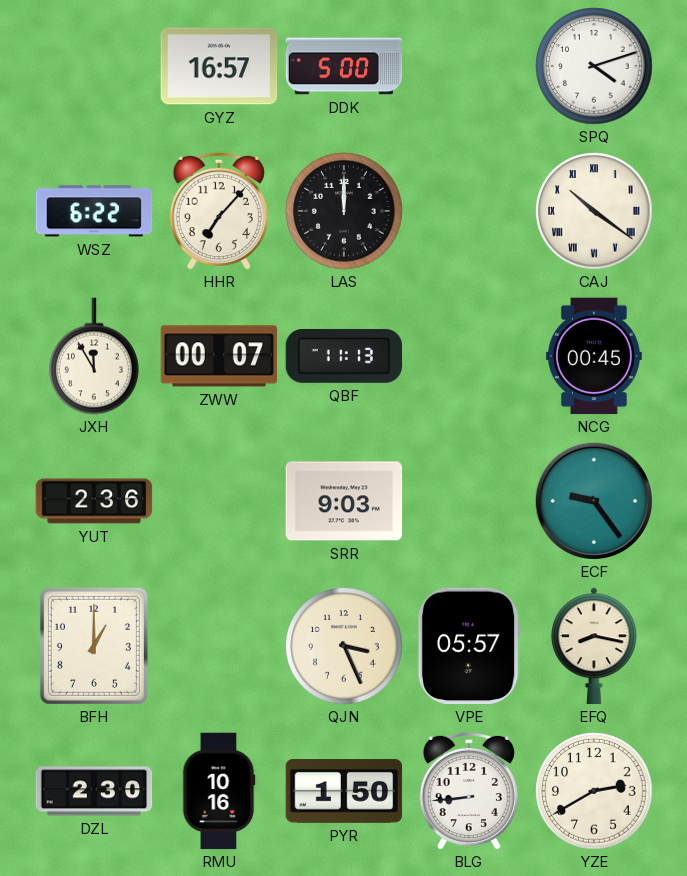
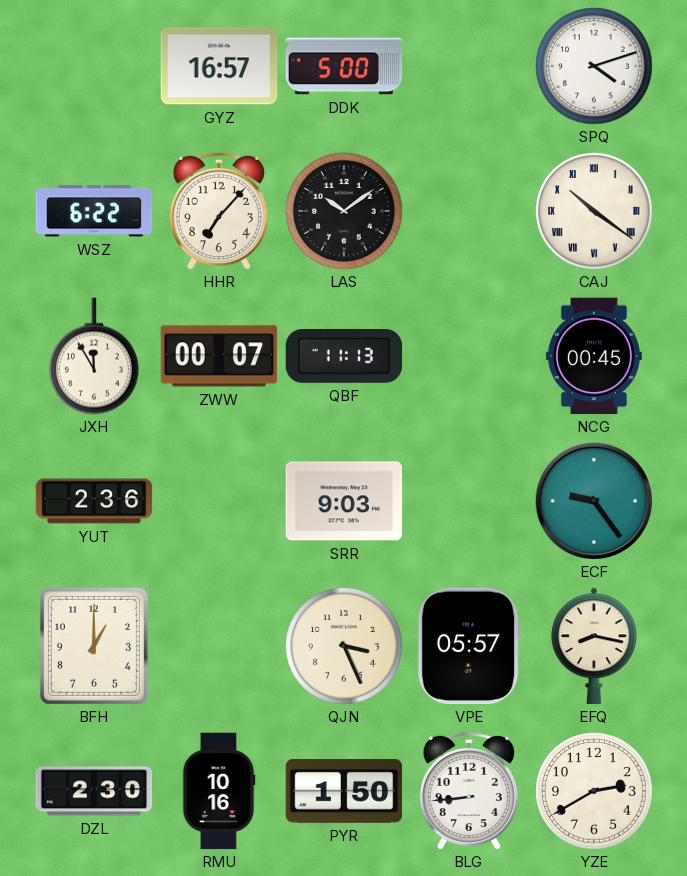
LAS: 12:00 -> 10:09 (344, 211)
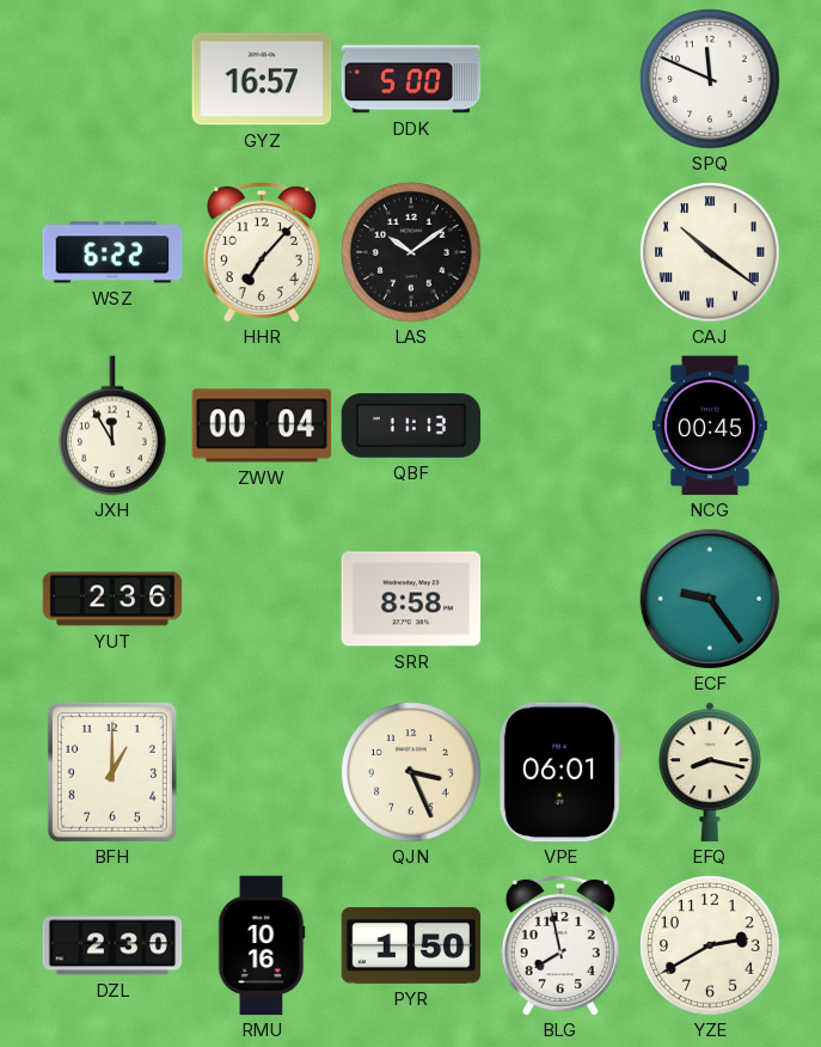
SPQ: 4:12 -> 11:49 (710, 79)
ZWW: 00:07 -> 00:04 (262, 425)
SRR: 9:03 -> 8:58 (411, 599)
VPE: 05:57 -> 06:01 (560, 772)
BLG: 8:44 -> 7:58 (560, 945)
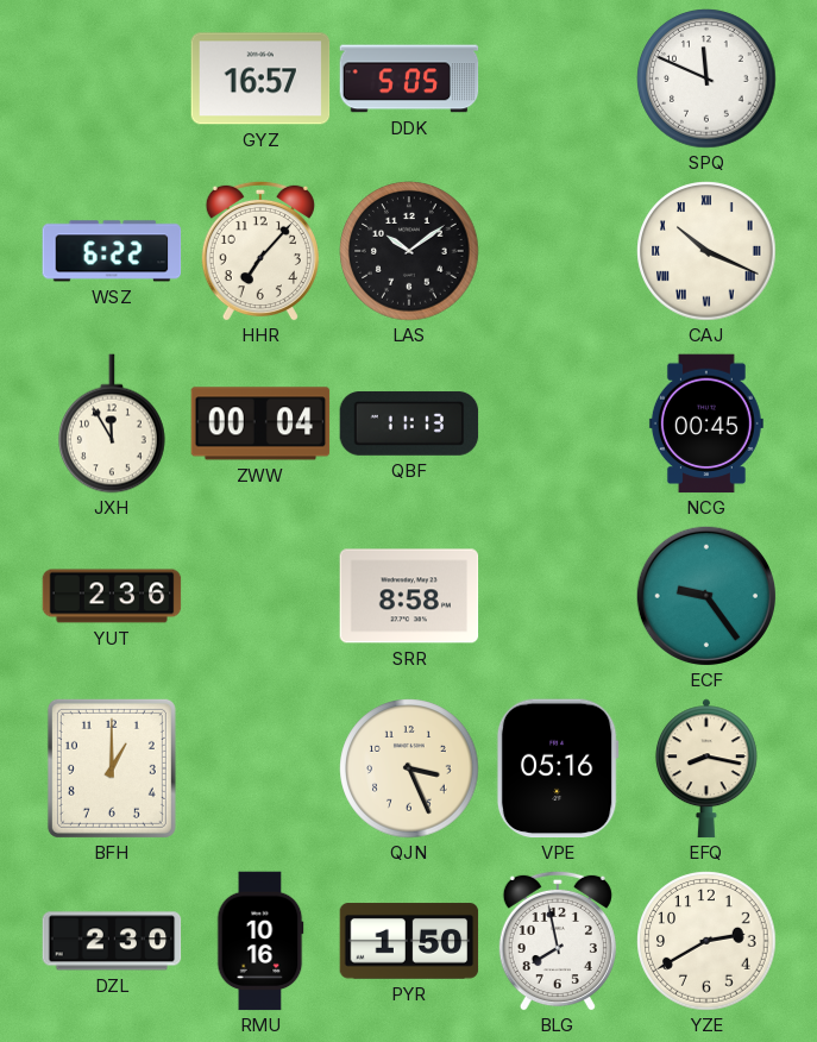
DDK: 5:00 -> 5:05 (409, 79)
CAJ: 10:21 -> 10:19 (706, 251)
VPE: 06:01 -> 05:16 (558, 768)
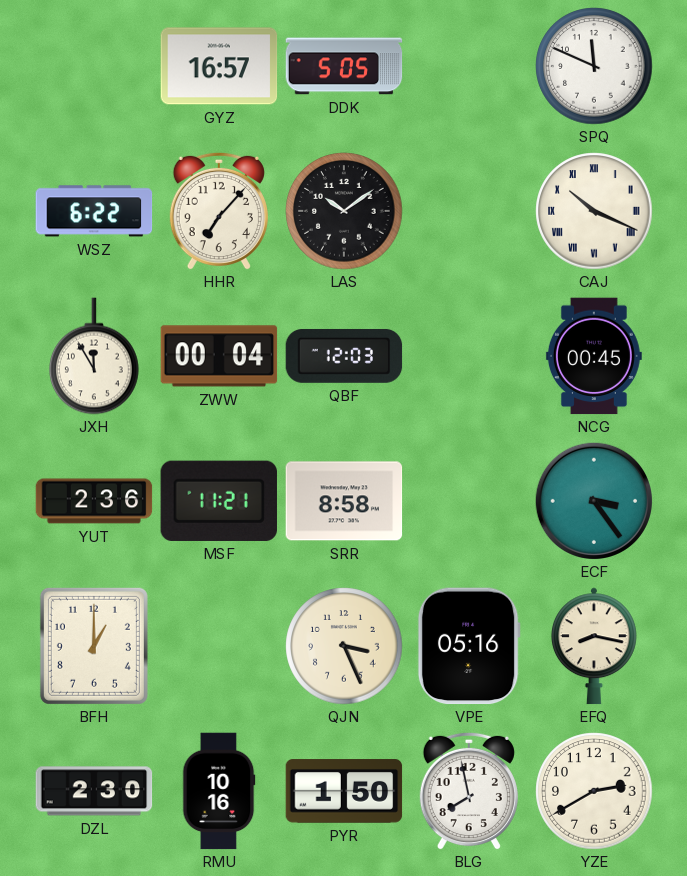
QBF: 11:13 -> 12:03 (344, 356)
MSF: none -> 11:21 (218, 501)
ECF: 9:24 -> 3:24 (593, 500)
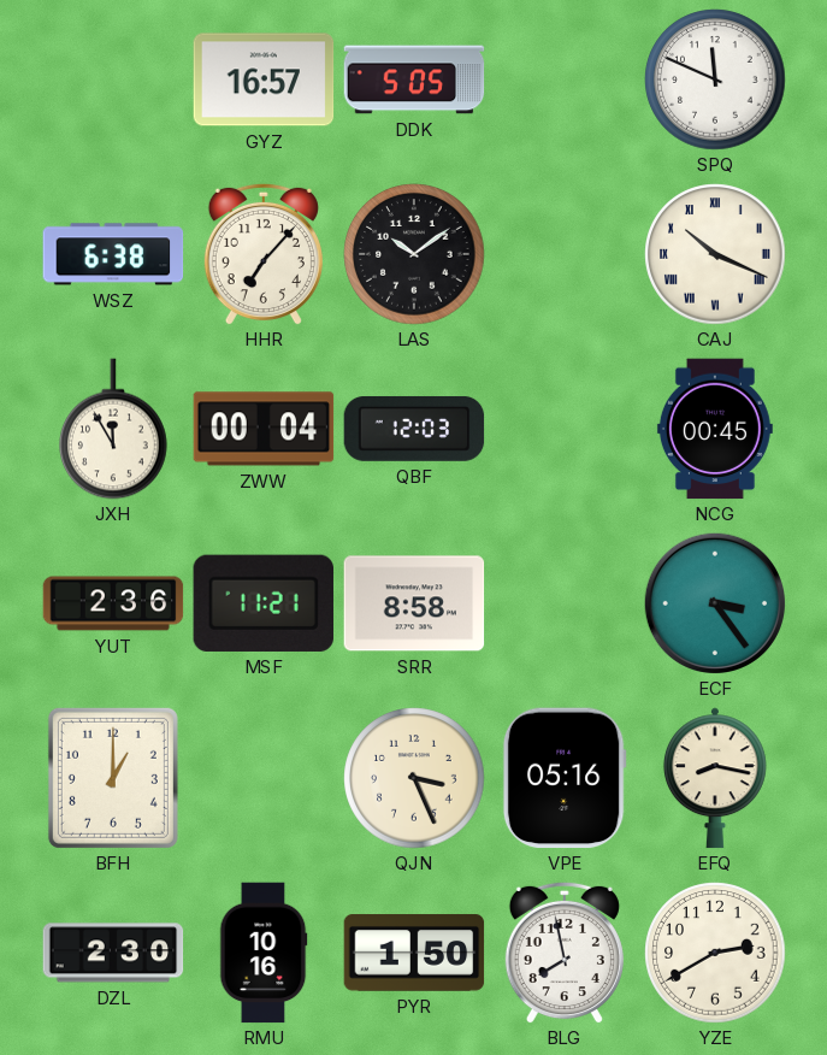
WSZ: 6:22 -> 6:38 (113, 254)
